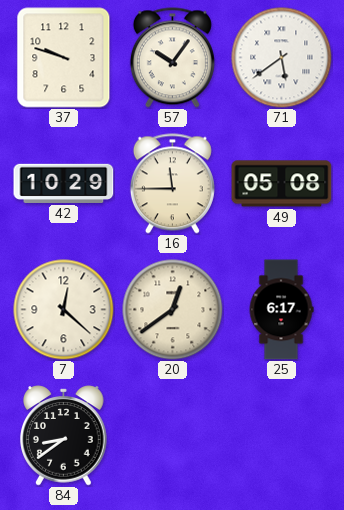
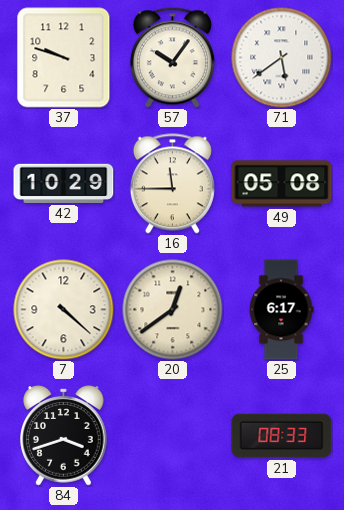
7: 12:22 -> 4:22 (64, 310)
84: 8:39 -> 3:42 (64, 436)
21: none -> 08:33 (282, 436)
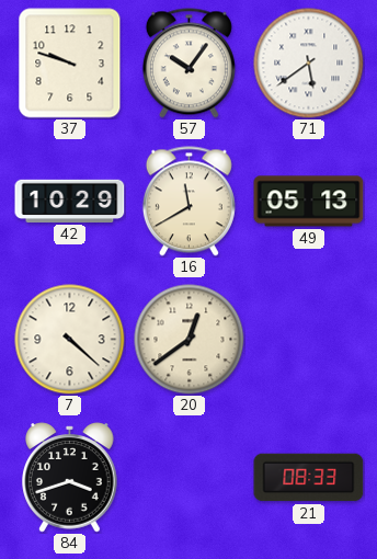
16: 11:45 -> 11:40 (188, 202)
49: 05:08 -> 05:13 (309, 202)
25: 6:17 -> none (281, 310)
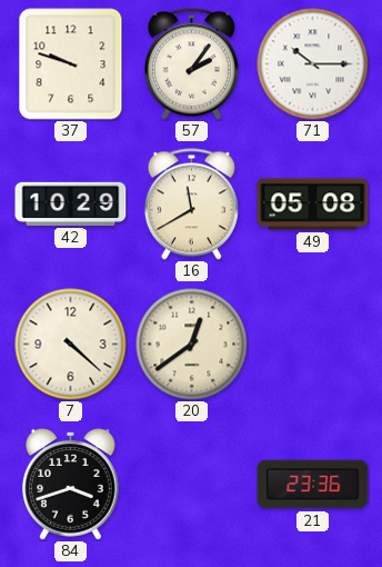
57: 10:06 -> 2:06 (191, 64)
71: 5:39 -> 10:15 (313, 64)
49: 05:13 -> 05:08 (313, 205)
21: 08:33 -> 23:36 (313, 485)
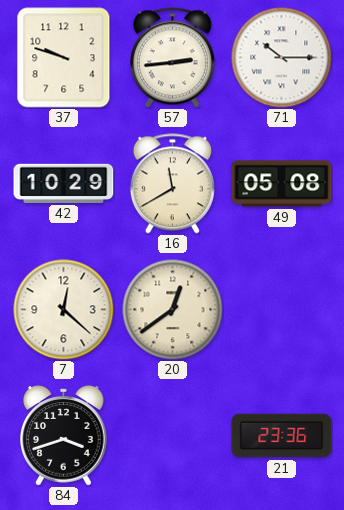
57: 2:06 -> 2:44 (172, 58)
7: 4:22 -> 12:22 (64, 310)
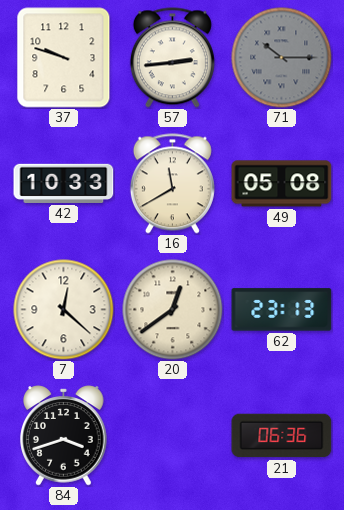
71 dial: white -> grey (282, 58)
42: 10:29 -> 10:33 (64, 183)
62: none -> 23:13 (282, 310)
21: 23:36 -> 06:36 (282, 436)
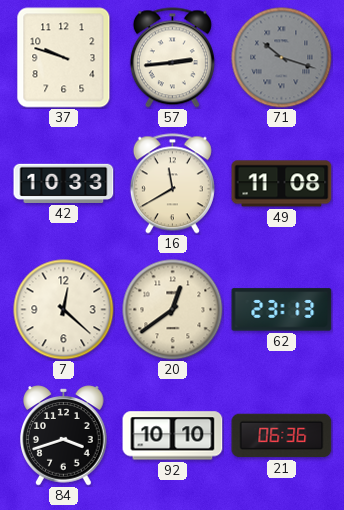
71: 10:15 -> 10:18 (282, 58)
49: 05:08 -> 11:08 (282, 184)
92: none -> 10:10 (173, 436)
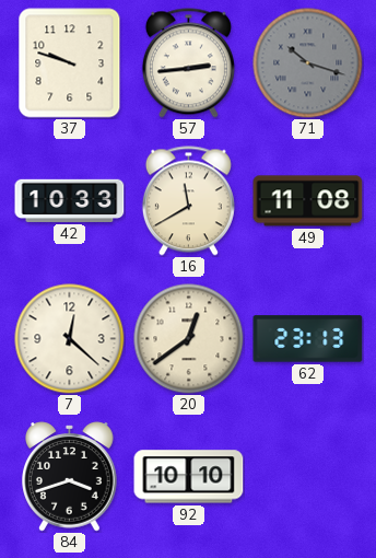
21: 06:36 -> none (282, 436)
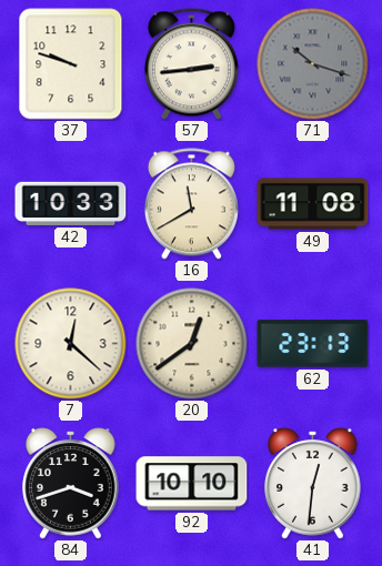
41: none -> 12:31 (313, 484)
